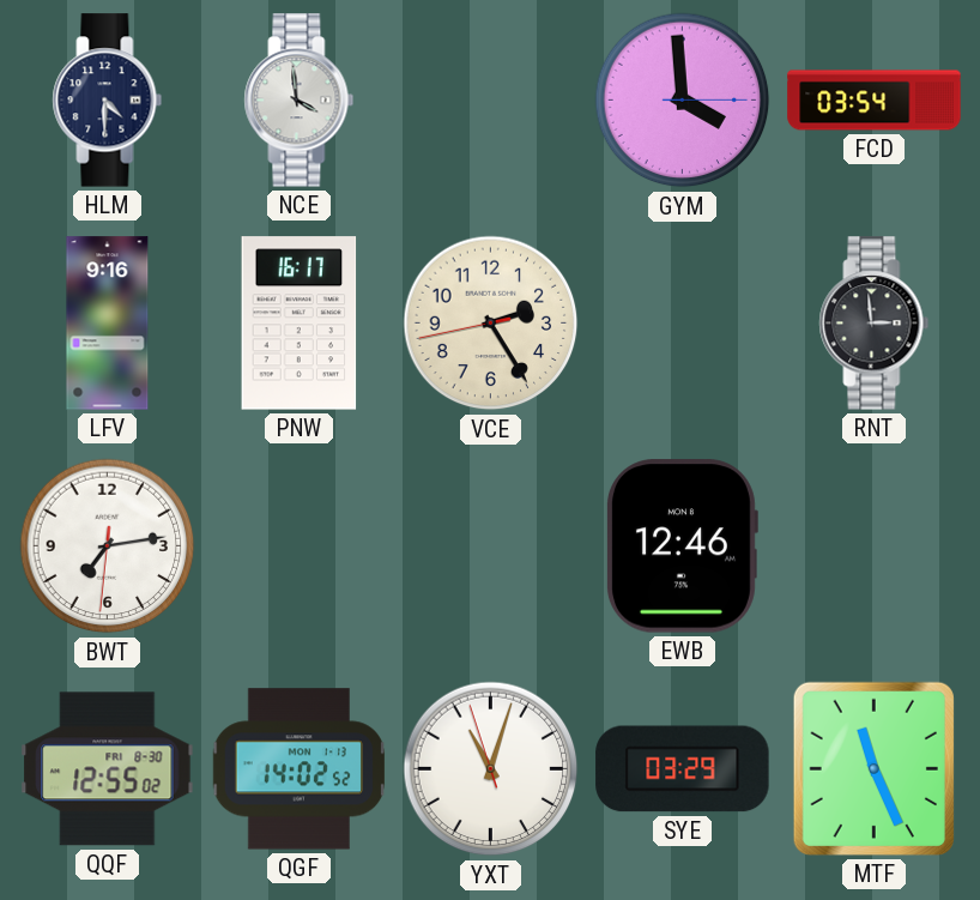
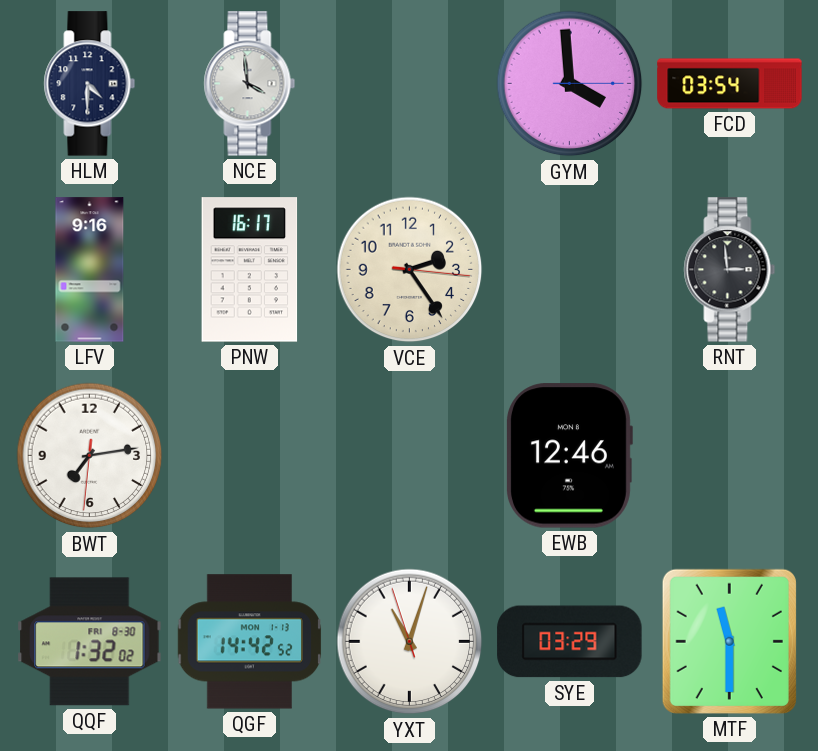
VCE: 2:24:43 -> 2:24:16 (410, 270)
QQF: 12:55 -> 1:32 (90, 642)
QGF: 14:02 -> 14:42 (249, 642)
MTF: 11:26 -> 11:30 (729, 641)
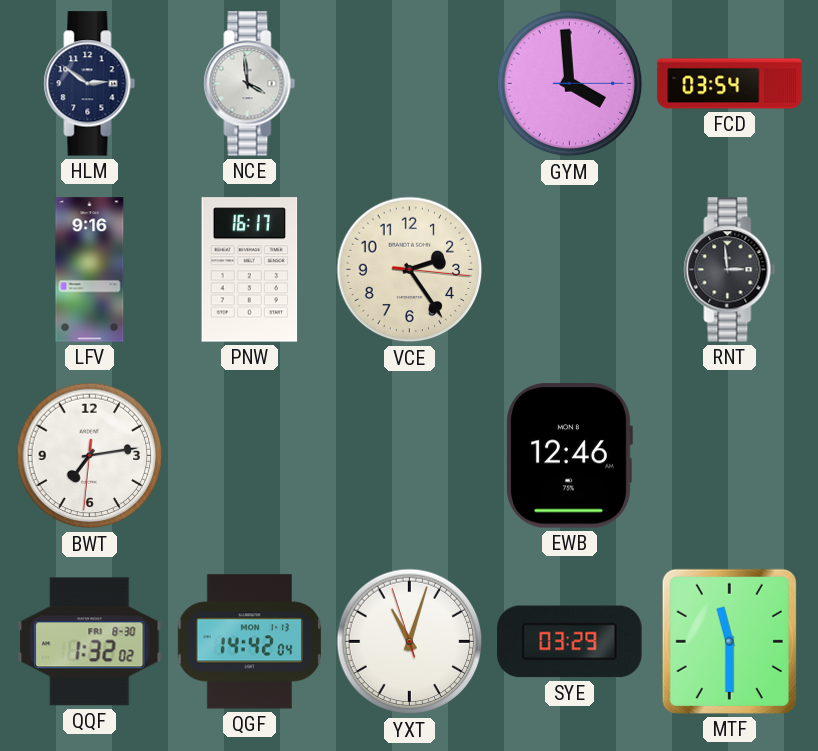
HLM: 4:30 -> 2:51 (90, 84)
QGF: 14:42:52 -> 14:42:04 (249, 642)
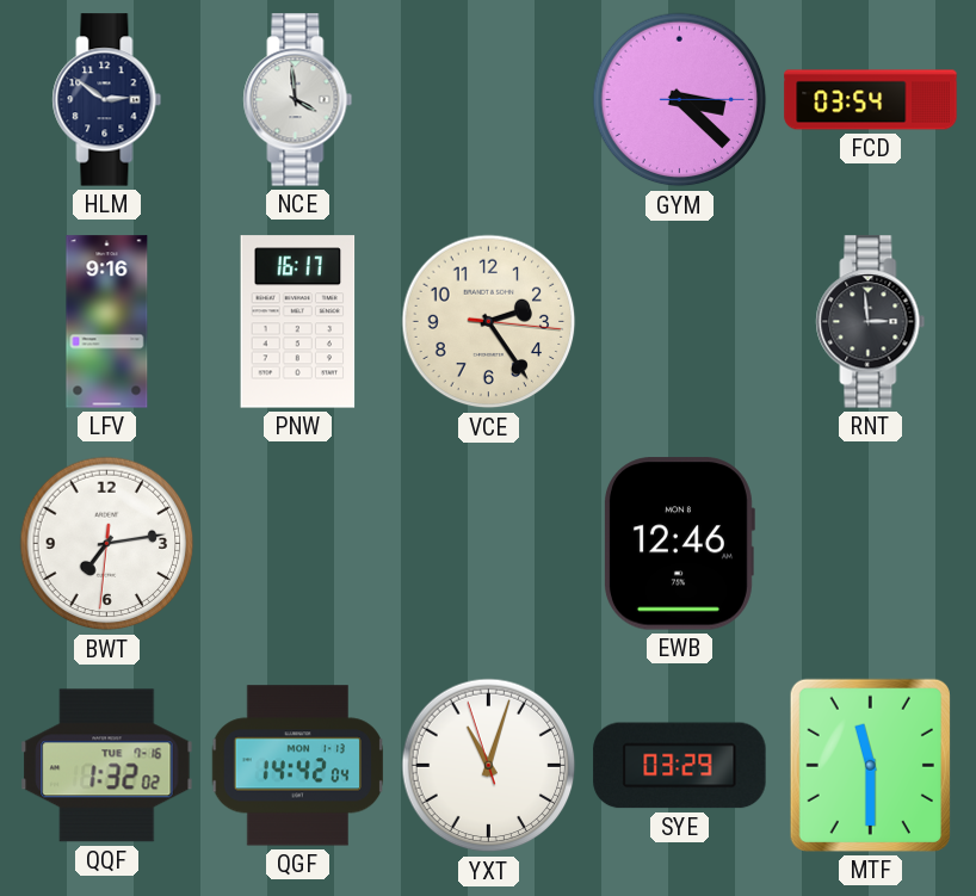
GYM: 3:59 -> 3:22 (680, 100)
QQF date: FRI 8-30 -> TUE 7-16 (107, 766)
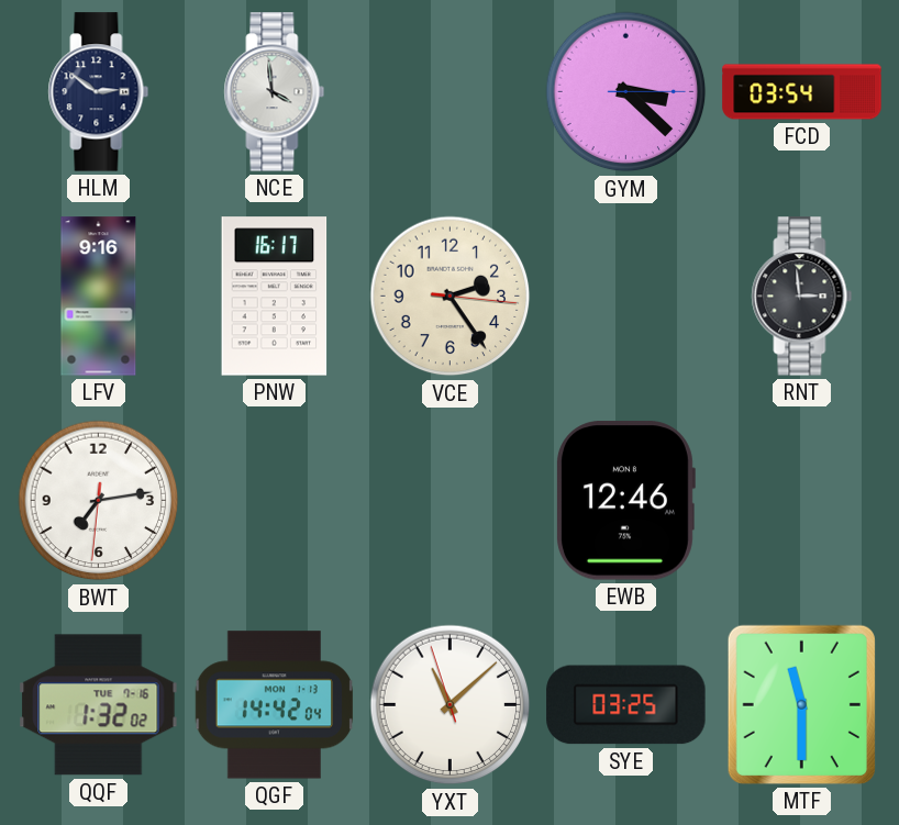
YXT: 11:02 -> 11:07 (451, 705)
SYE: 03:29 -> 03:25 (626, 705)
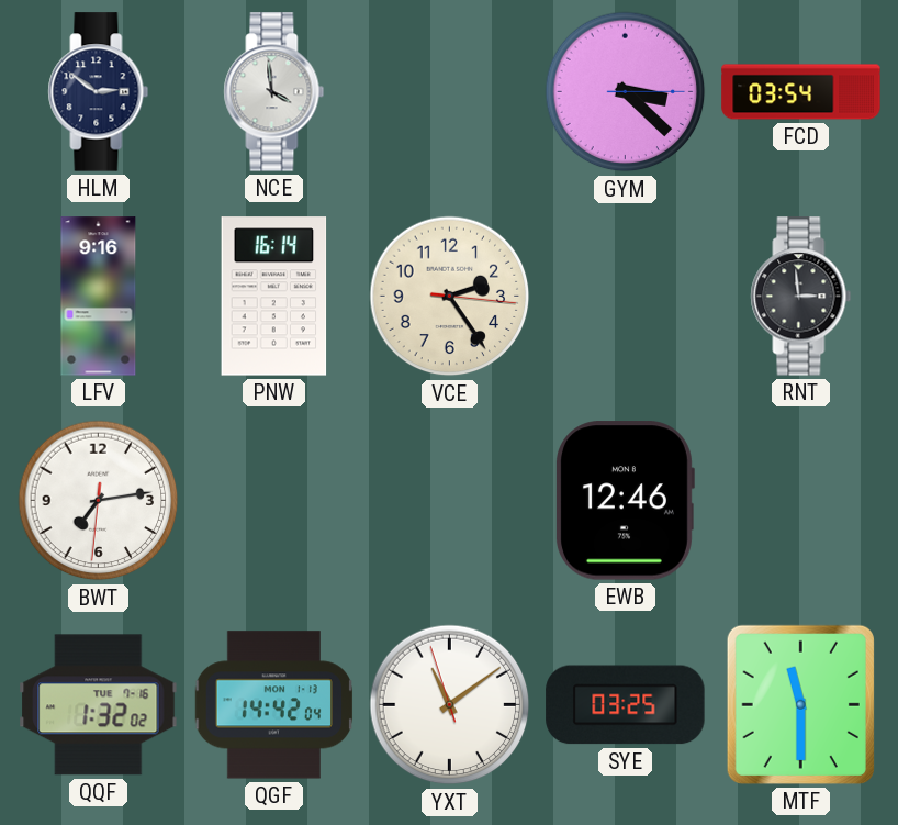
PNW: 16:17 -> 16:14 (274, 297)
YXT: 11:07 -> 11:08 (450, 705)
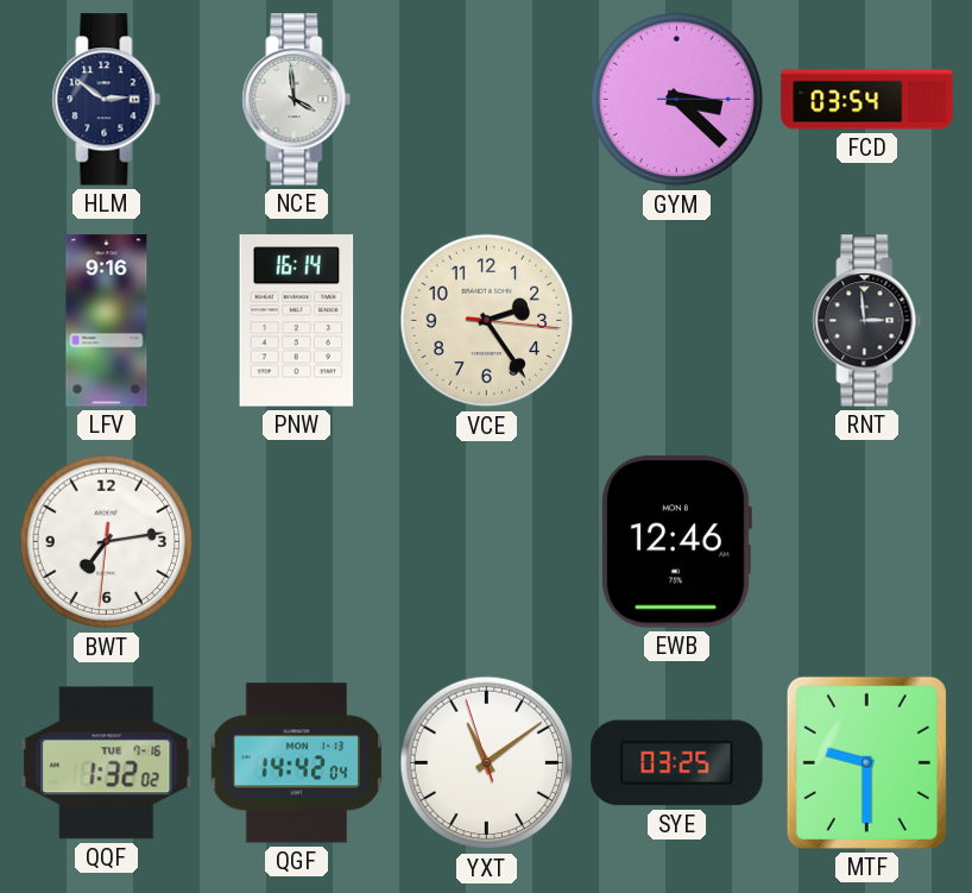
MTF: 11:30 -> 9:30 (866, 762)
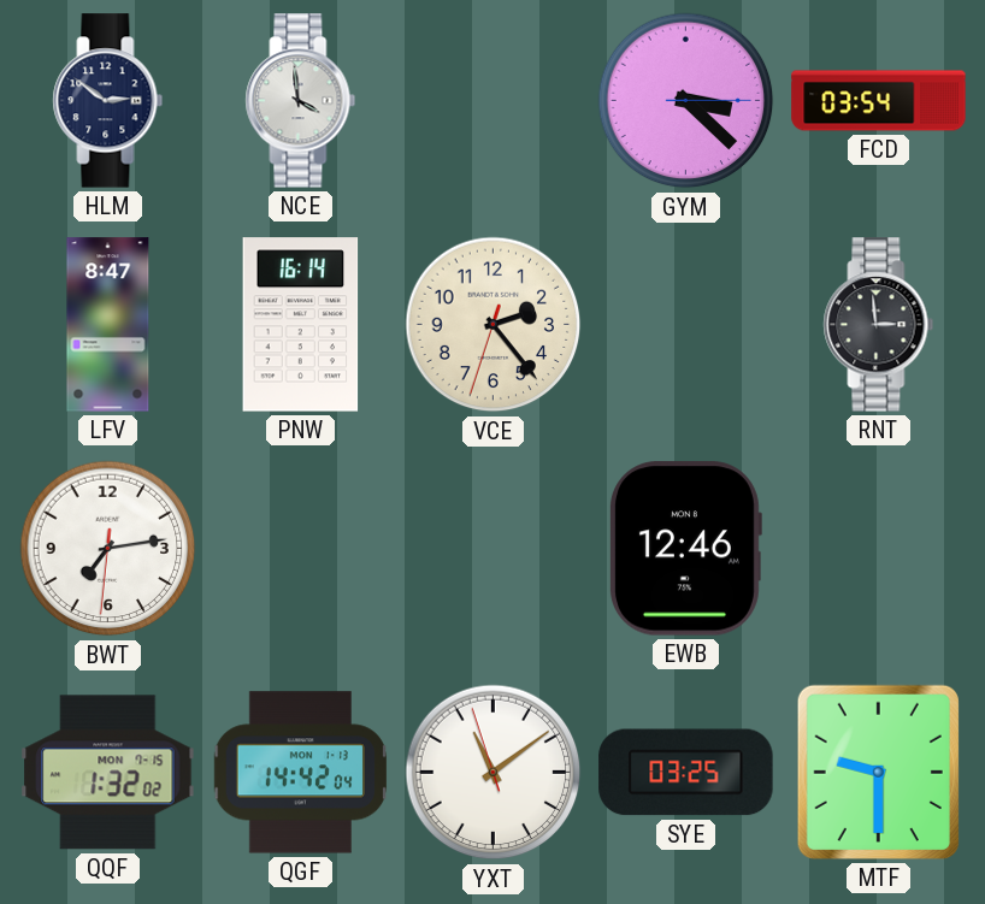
LFV: 9:16 -> 8:47 (108, 325)
VCE: 2:24 -> 2:23 (494, 325)
QQF date: TUE 7-16 -> MON 7-15 (108, 773)
